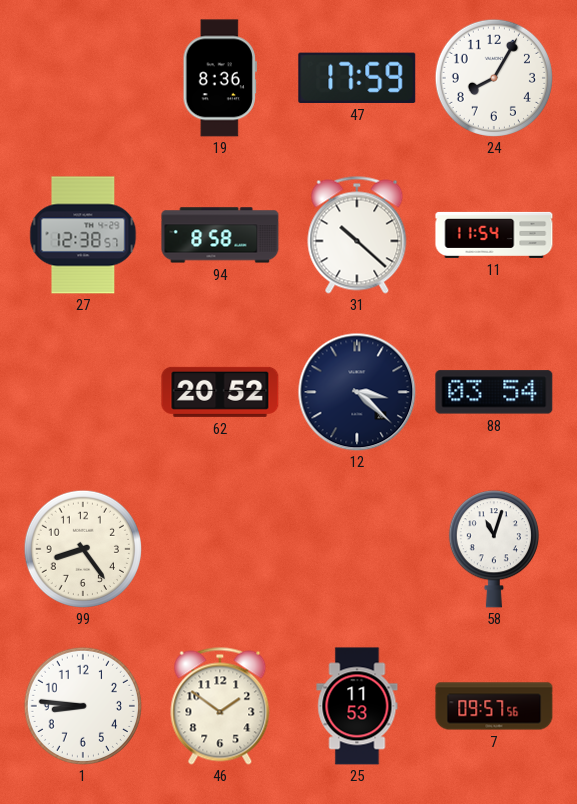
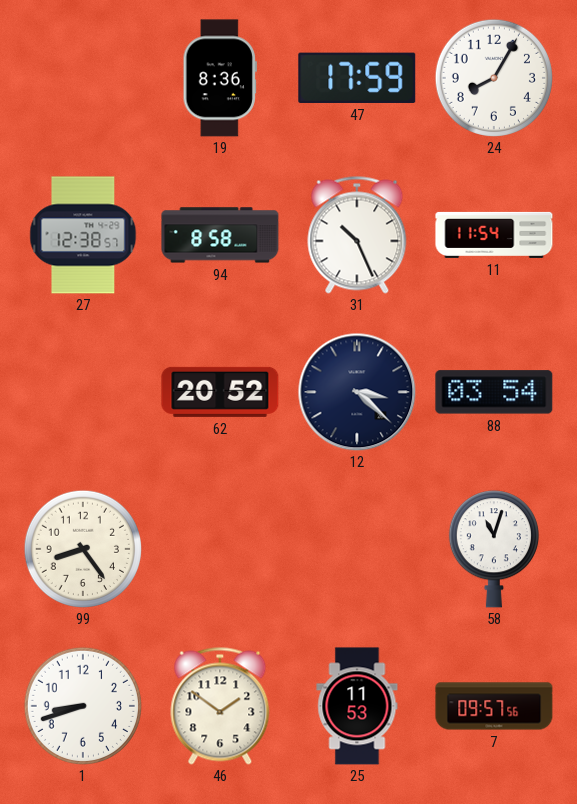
31: 10:22 -> 10:26 (357, 235)
1: 8:46 -> 8:42 (82, 705)
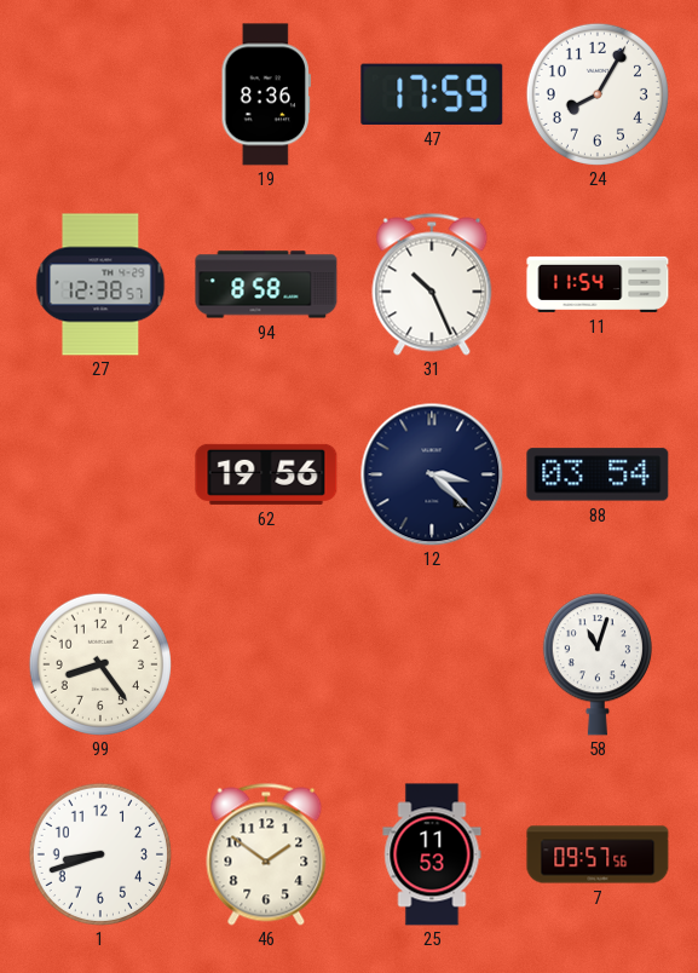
62: 20:52 -> 19:56 (266, 474)
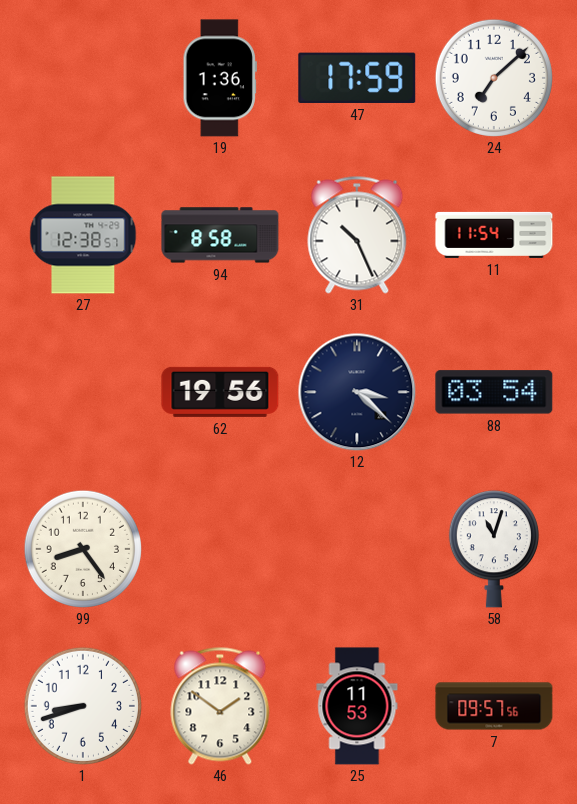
19: 8:36 -> 1:36 (220, 78)
24: 8:05 -> 7:08 (493, 77)
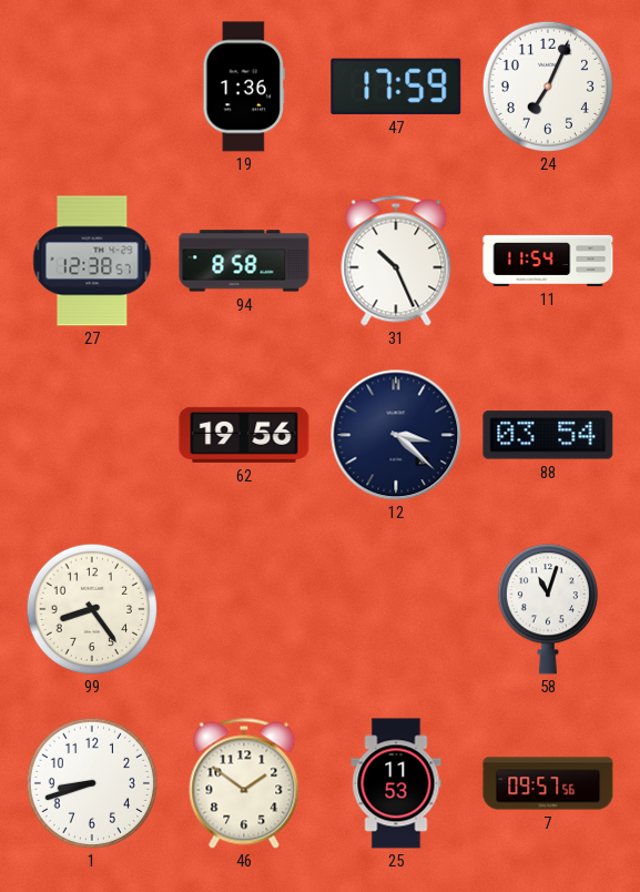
24: 7:08 -> 7:04 (547, 85)
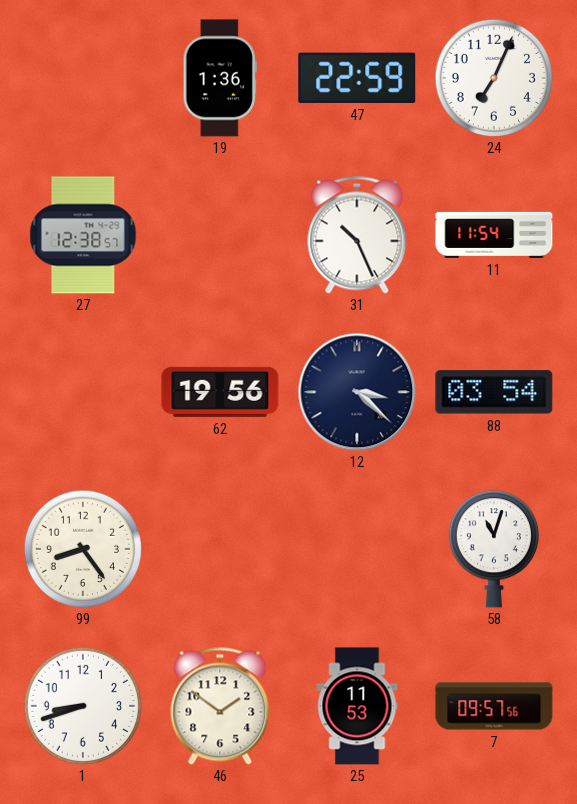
47: 17:59 -> 22:59 (357, 78)
94: 8:58 -> none (244, 261)
